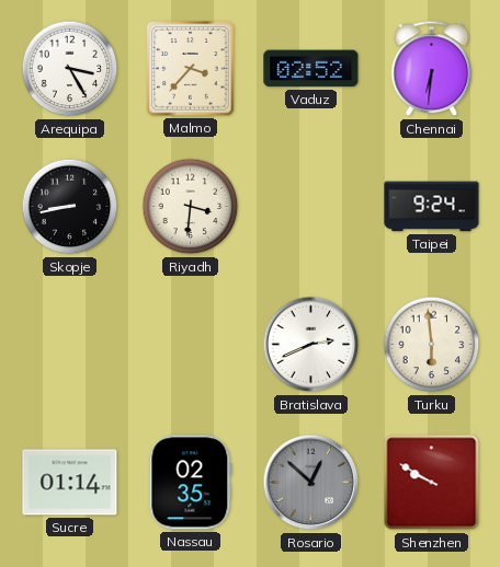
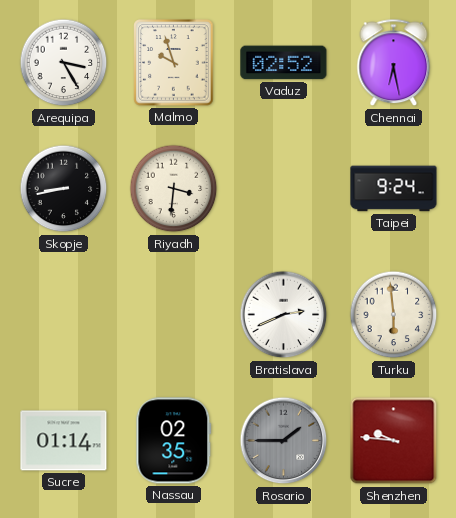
Malmo: 3:37 -> 9:57 (174, 63)
Chennai: 6:31 -> 6:28 (394, 63)
Rosario: 12:52 -> 1:45 (284, 441)
Shenzhen: 9:50 -> 9:46 (394, 441)
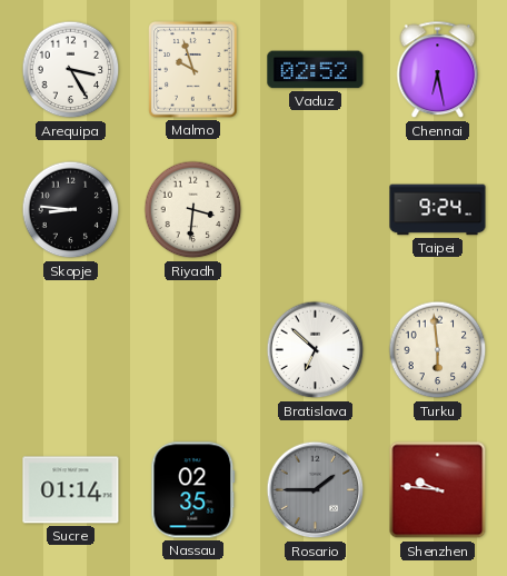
Skopje: 8:43 -> 8:46 (71, 210)
Bratislava: 2:41 -> 6:52 (316, 350)
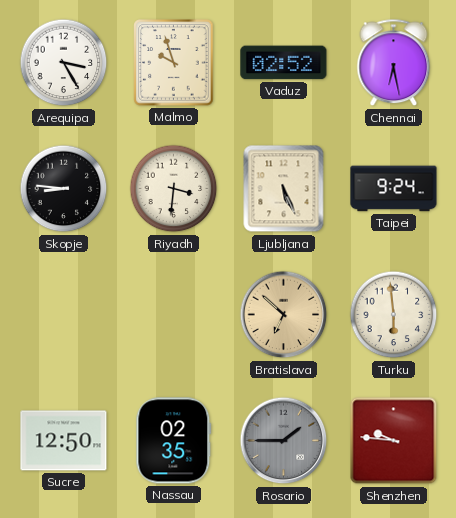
Ljubljana: none -> 5:26 (284, 189)
Bratislava dial: white -> champagne (284, 315)
Sucre: 01:14 -> 12:50 (64, 441)
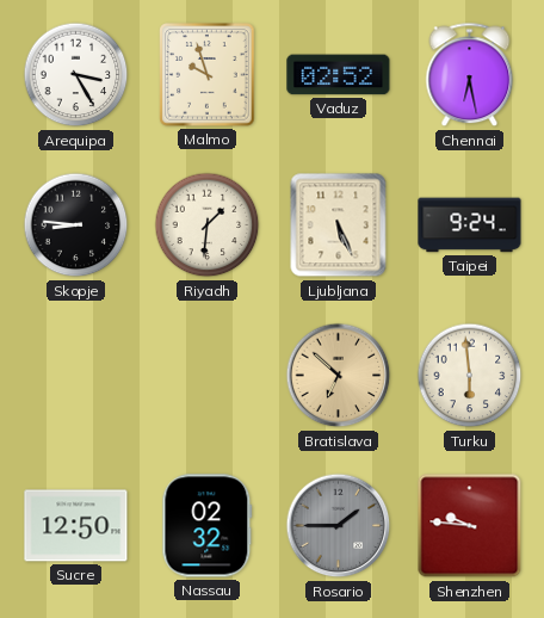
Riyadh: 3:31 -> 1:31 (208, 225)
Nassau: 02:35 -> 02:32 (208, 526)
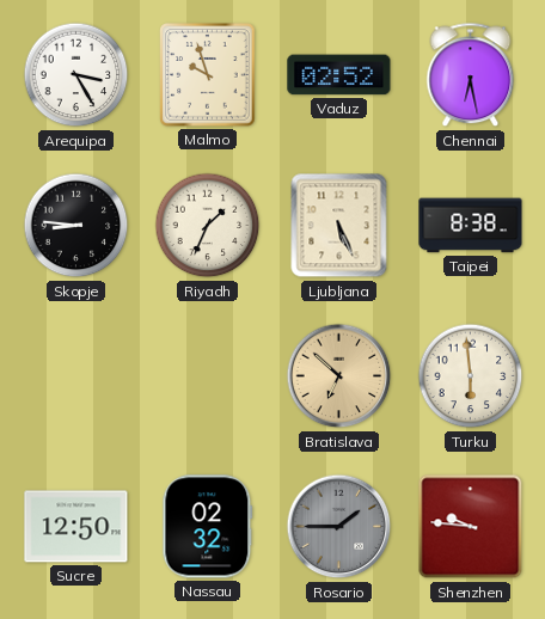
Riyadh: 1:31 -> 1:34 (208, 226)
Taipei: 9:24 -> 8:38 (471, 226)
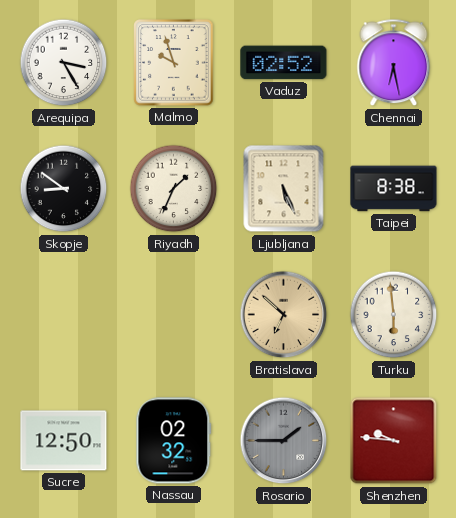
Skopje: 8:46 -> 8:51 (64, 189)
